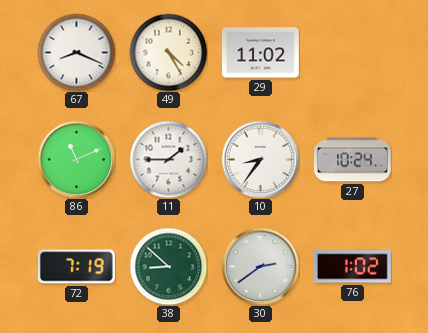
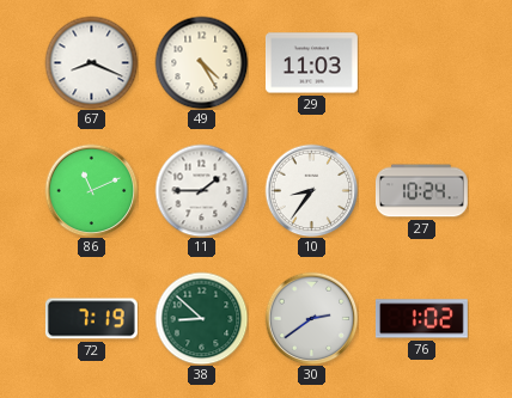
29: 11:02 -> 11:03 (311, 63)
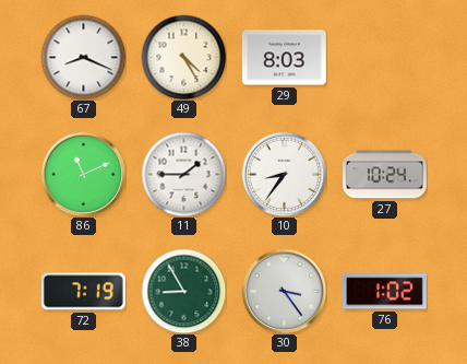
29: 11:03 -> 8:03 (284, 58)
38: 8:52 -> 8:55 (183, 291)
30: 2:39 -> 3:24 (284, 291)
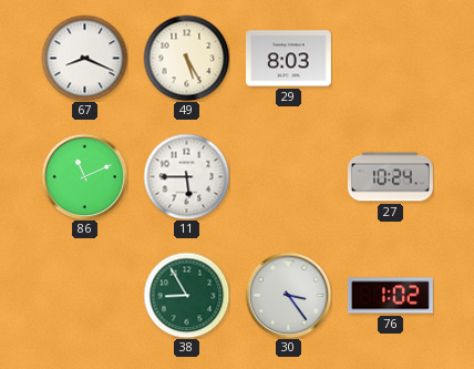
49: 4:25 -> 5:25 (186, 58)
11: 1:45 -> 5:45 (186, 176)
10: 8:36 -> none (284, 174)
72: 7:19 -> none (83, 292)
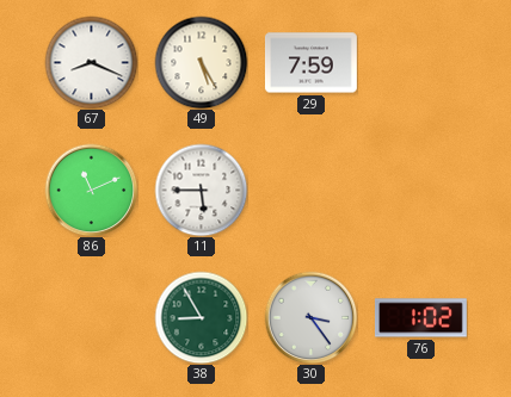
29: 8:03 -> 7:59 (310, 63)
27: 10:24 -> none (390, 177)
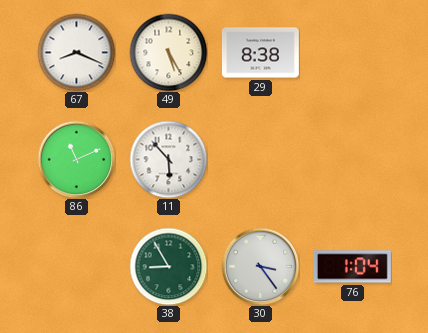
29: 7:59 -> 8:38 (260, 53)
11: 5:45 -> 5:53 (168, 159)
76: 1:02 -> 1:04 (352, 267)
